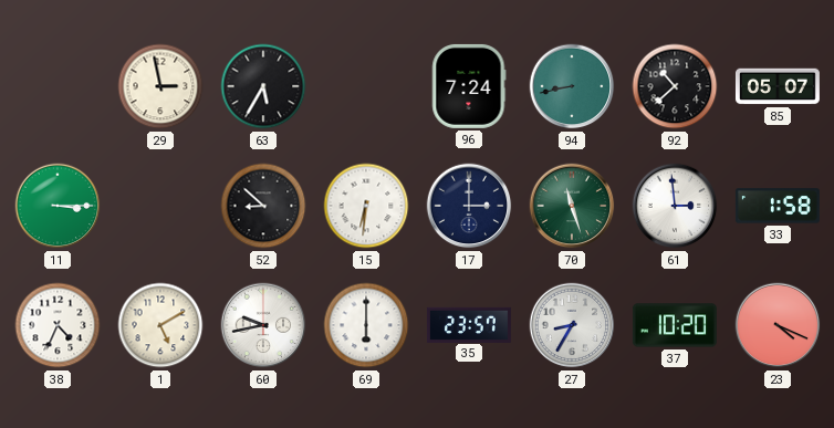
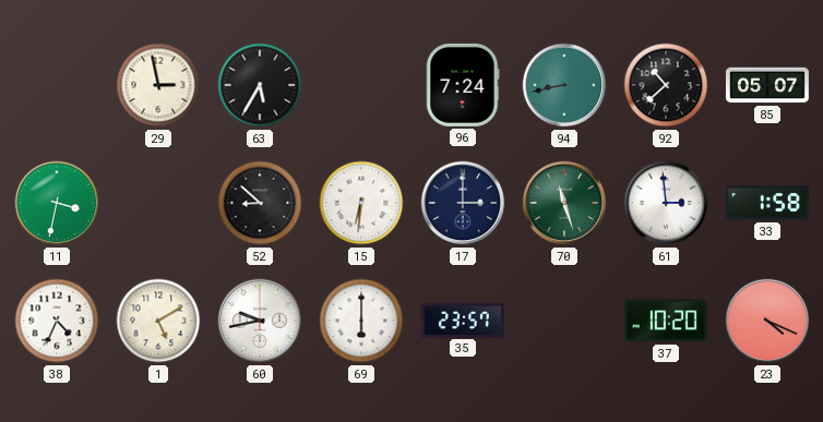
11: 3:15 -> 3:32 (57, 203)
27: 8:35 -> none (572, 325)
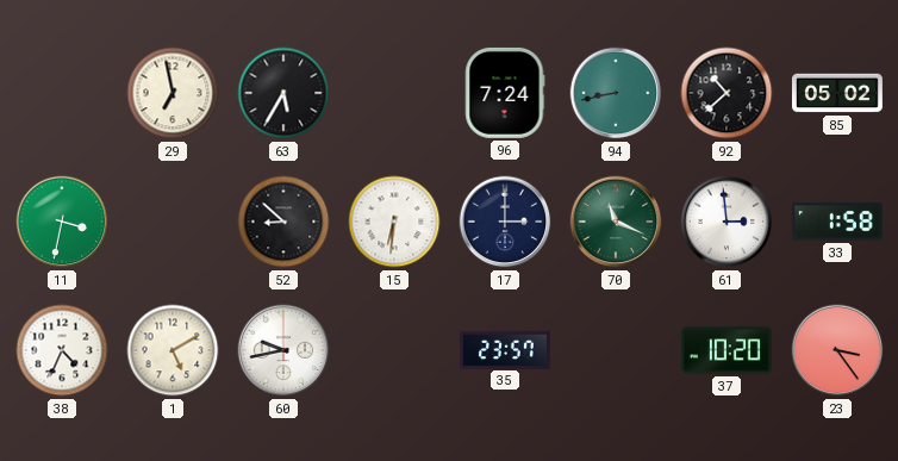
29: 2:58 -> 6:58 (173, 93)
85: 05:07 -> 05:02 (837, 93)
70: 11:27 -> 11:19 (616, 222)
69: 6:00 -> none (361, 321)
23: 4:19 -> 3:24 (837, 350)
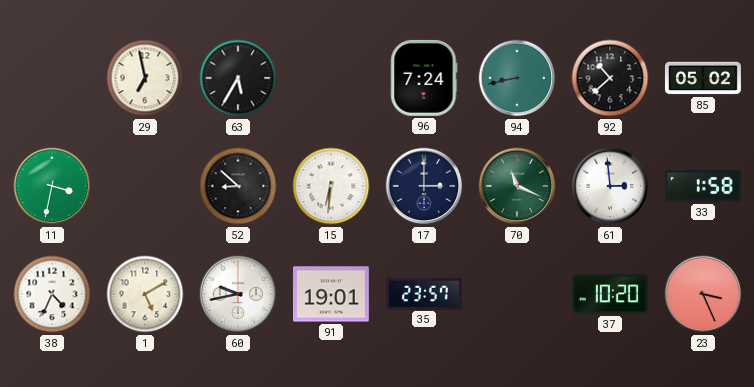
91: none -> 19:01 (331, 294)
23: 3:24 -> 3:26 (703, 294)
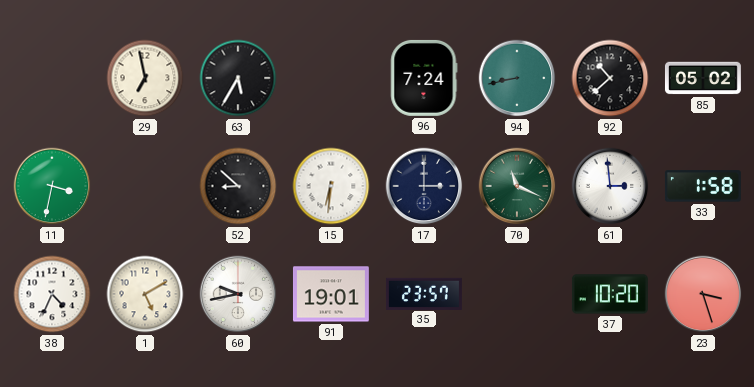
23: 3:26 -> 3:27 (703, 294)
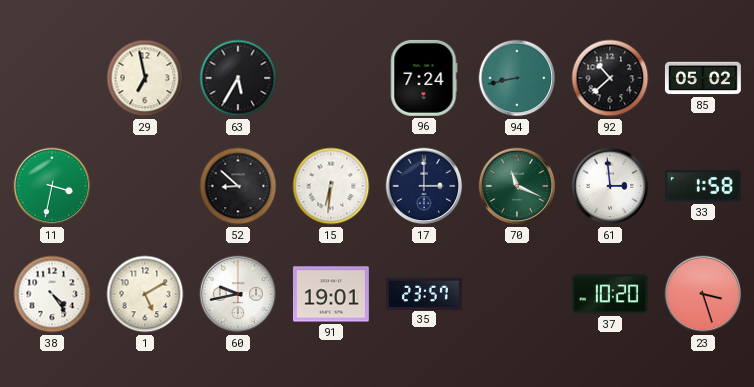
38: 4:34 -> 4:24 (52, 294)
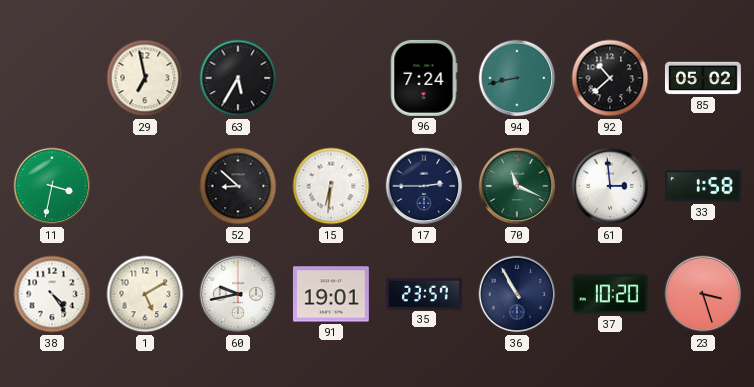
17: 3:00 -> 2:45 (424, 186)
36: none -> 10:55 (517, 294)
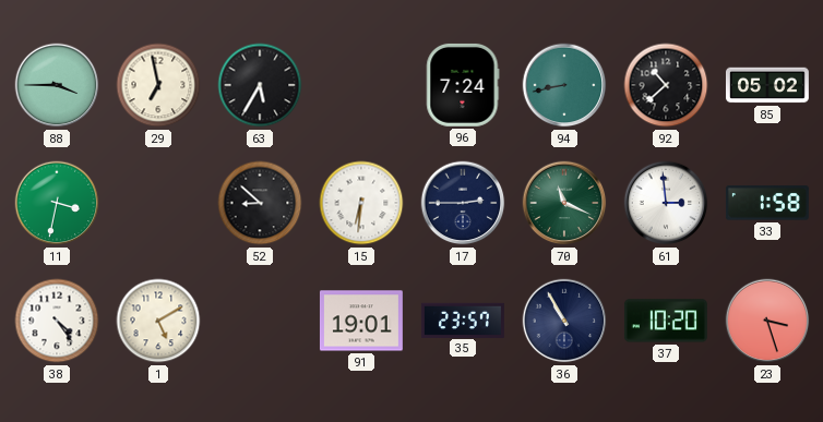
88: none -> 3:45 (57, 85)
60: 9:43 -> none (238, 294)
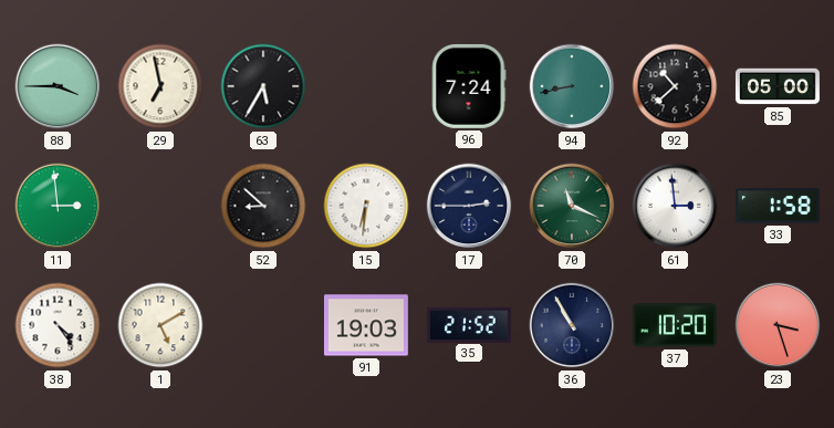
85: 05:02 -> 05:00 (778, 86)
11: 3:32 -> 2:59 (58, 206)
91: 19:01 -> 19:03 (366, 325)
35: 23:57 -> 21:52 (469, 324)
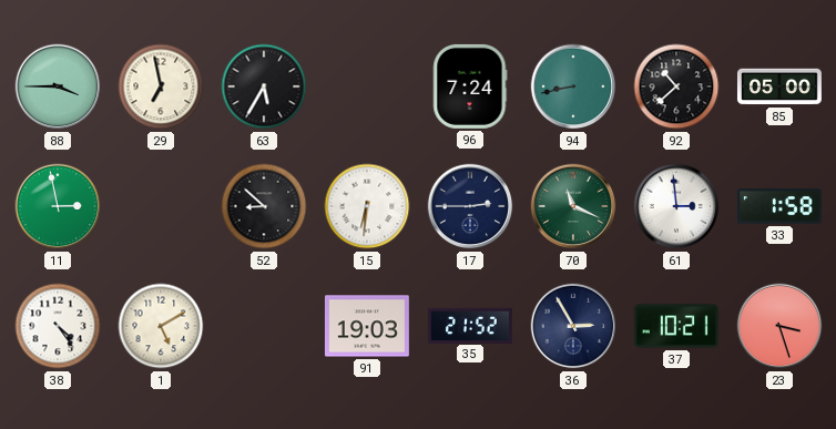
11: 2:59 -> 2:58 (58, 206)
36: 10:55 -> 2:55 (573, 326)
37: 10:20 -> 10:21 (676, 326)
